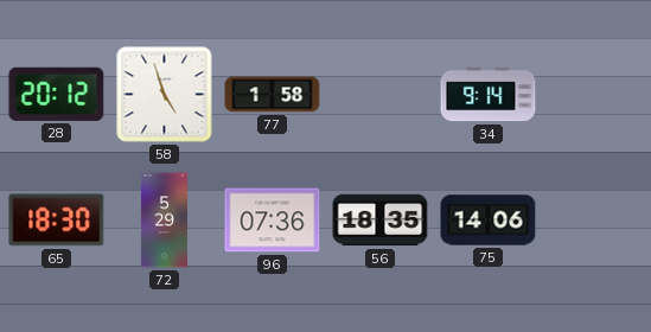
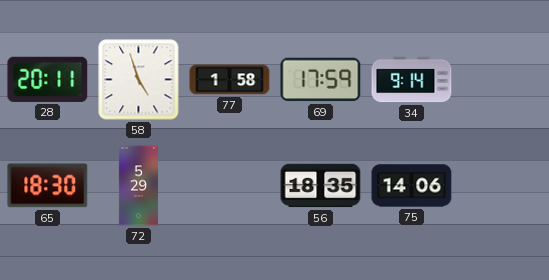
28: 20:12 -> 20:11 (48, 79)
69: none -> 17:59 (321, 80)
96: 07:36 -> none (273, 221)
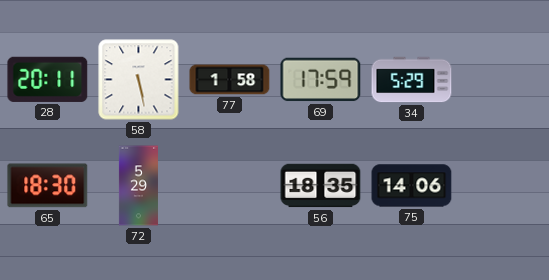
58: 4:57 -> 5:28 (139, 80)
34: 9:14 -> 5:29 (412, 80)
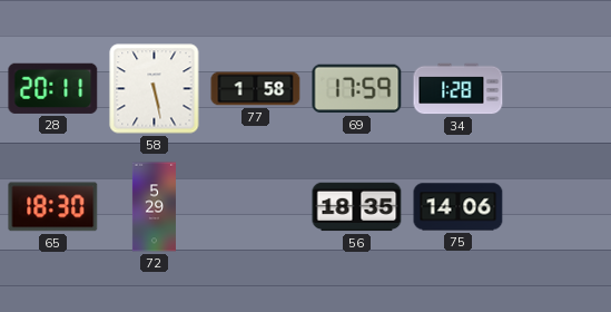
34: 5:29 -> 1:28 (459, 89)
